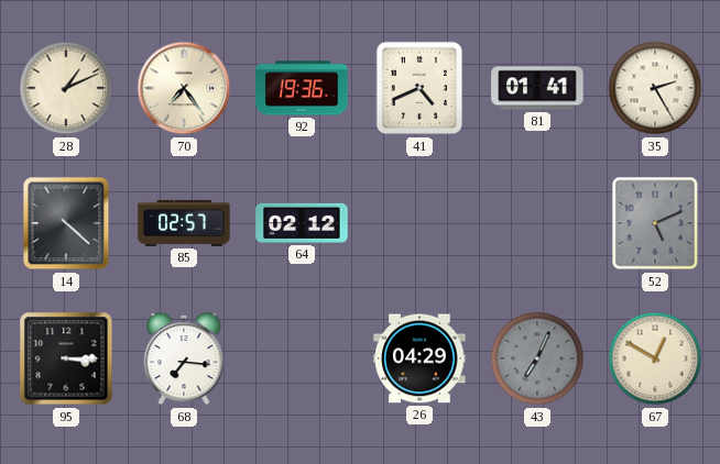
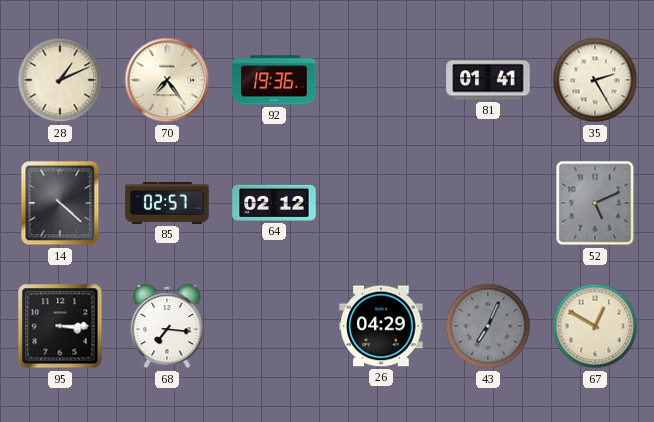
41: 4:41 -> none (419, 88)
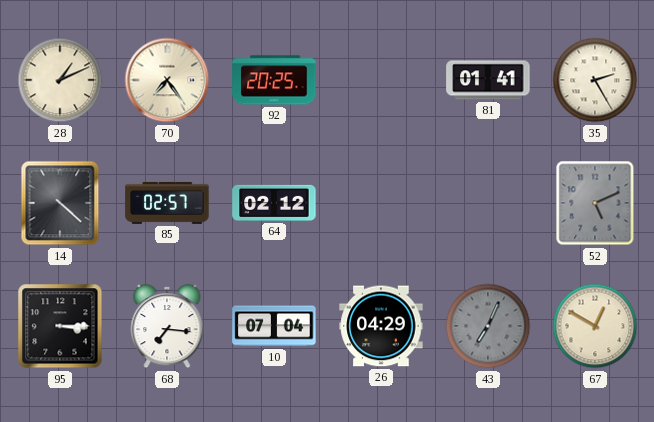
92: 19:36 -> 20:25 (274, 80)
10: none -> 07:04 (274, 326)
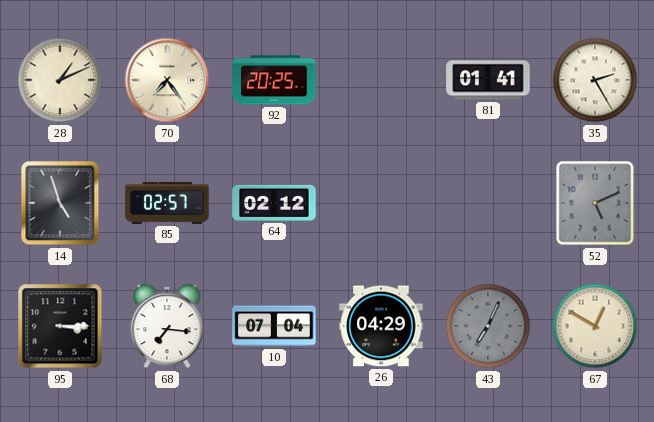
14: 4:22 -> 4:57 (60, 203)
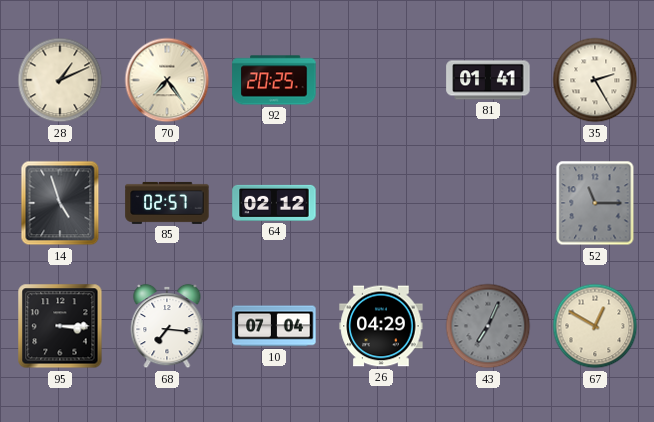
52: 5:11 -> 11:15 (595, 203)
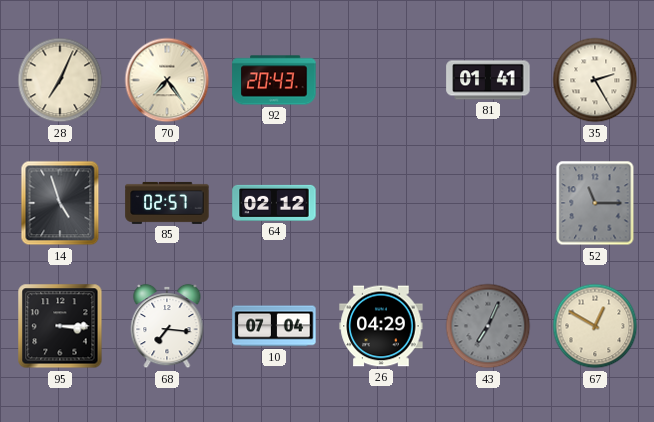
28: 1:11 -> 7:04 (60, 80)
92: 20:25 -> 20:43 (274, 80)
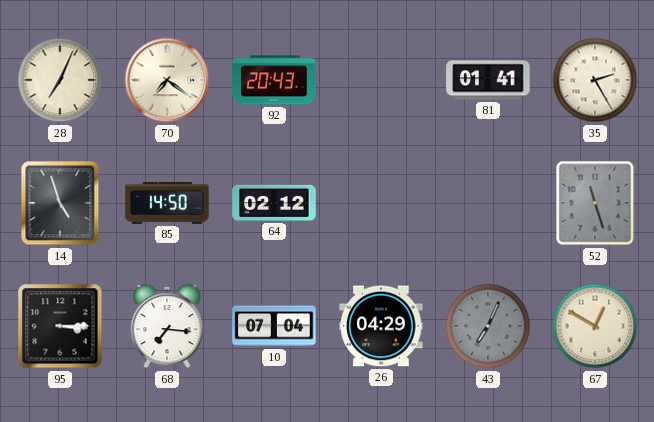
70: 7:24 -> 7:21 (167, 80)
85: 02:57 -> 14:50 (167, 203)
52: 11:15 -> 11:27 (595, 203)
